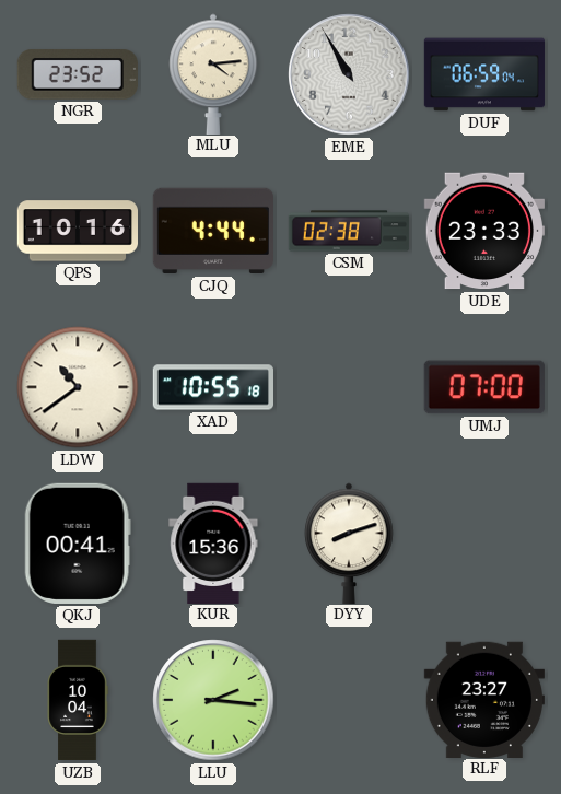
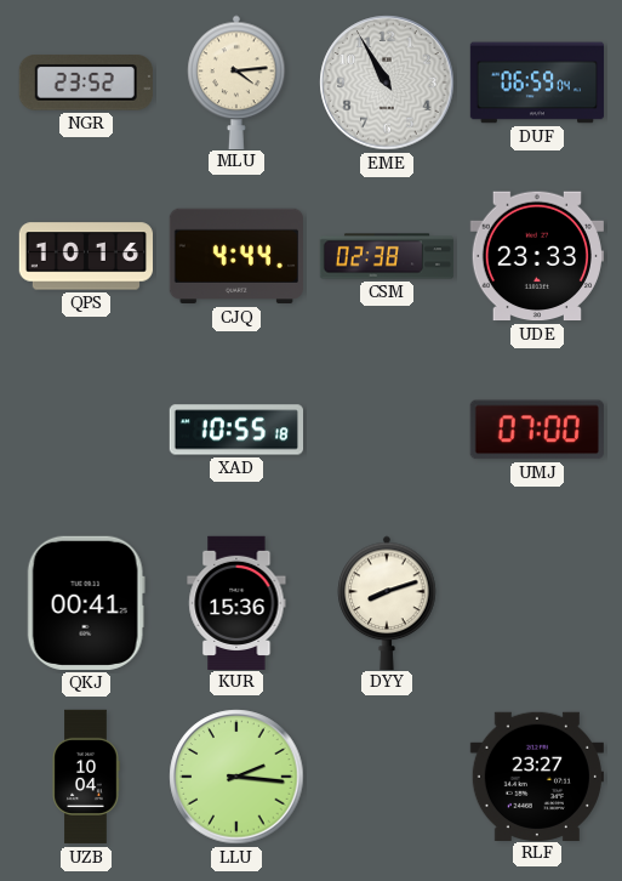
LDW: 10:39 -> none (78, 387)
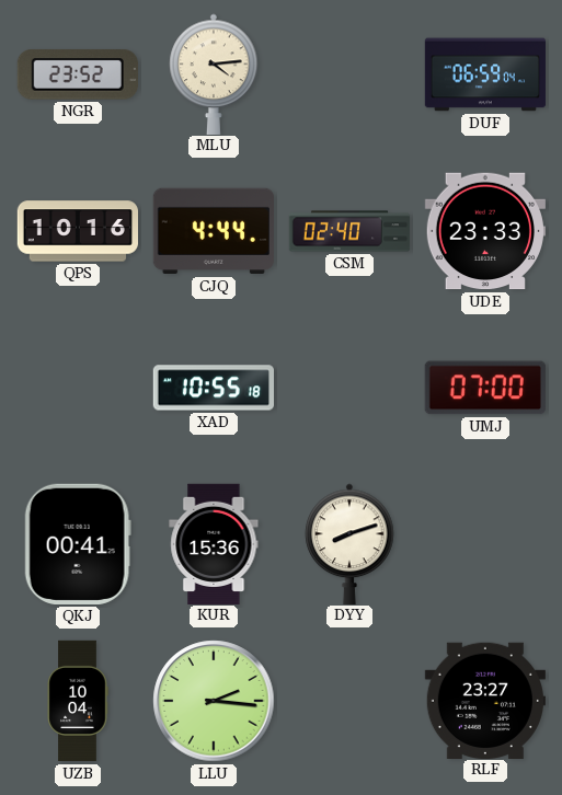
EME: 10:55 -> none (387, 83)
CSM: 02:38 -> 02:40 (349, 231)
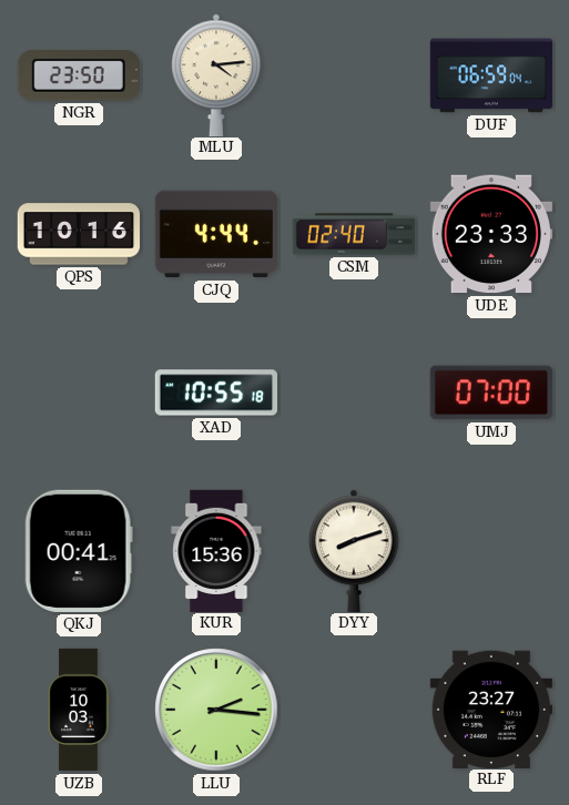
NGR: 23:52 -> 23:50 (79, 75)
UZB: 10:04 -> 10:03 (79, 710)
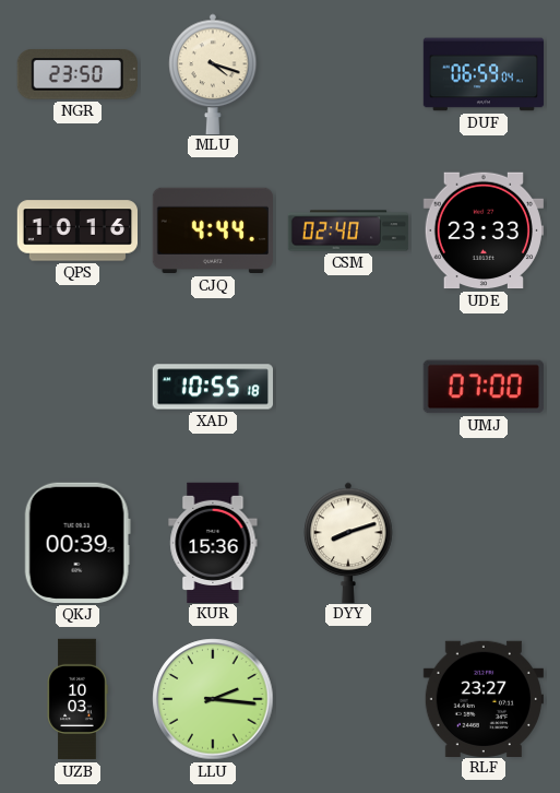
MLU: 4:14 -> 4:18 (213, 73)
QKJ: 00:41 -> 00:39 (78, 543)
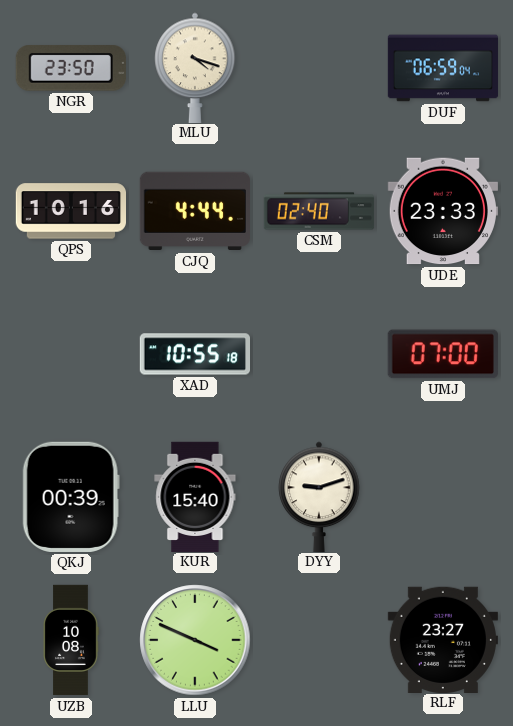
KUR: 15:36 -> 15:40 (195, 496)
DYY: 8:12 -> 9:12 (319, 496)
UZB: 10:03 -> 10:08 (71, 640)
LLU: 2:16 -> 3:49 (195, 640)
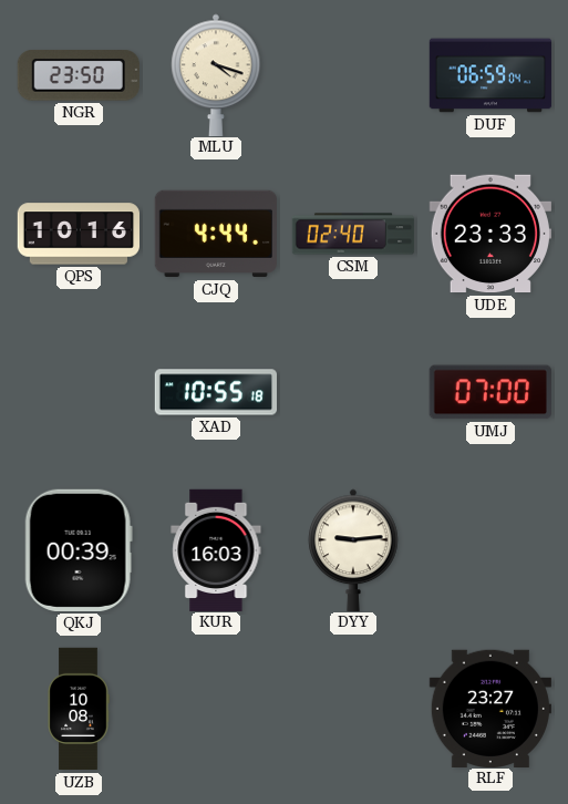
KUR: 15:40 -> 16:03 (216, 549)
DYY: 9:12 -> 9:14 (353, 549)
LLU: 3:49 -> none (195, 640)
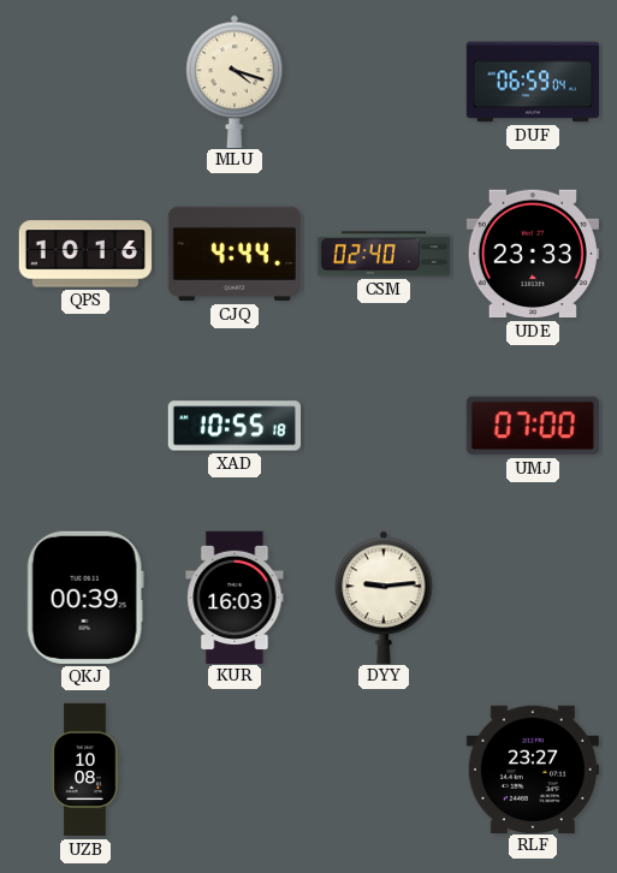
NGR: 23:50 -> none (79, 75)
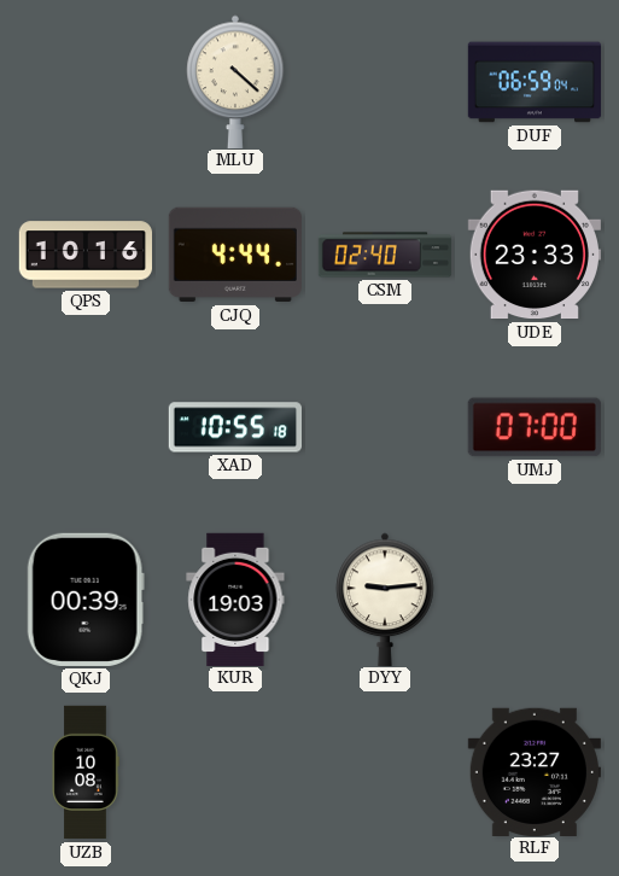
MLU: 4:18 -> 4:22 (235, 81)
KUR: 16:03 -> 19:03 (235, 598)
